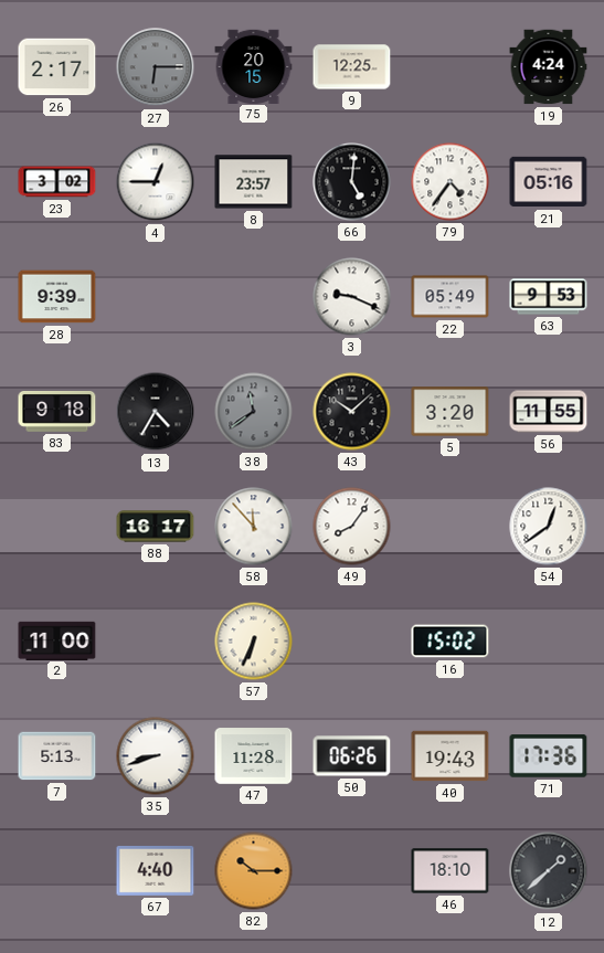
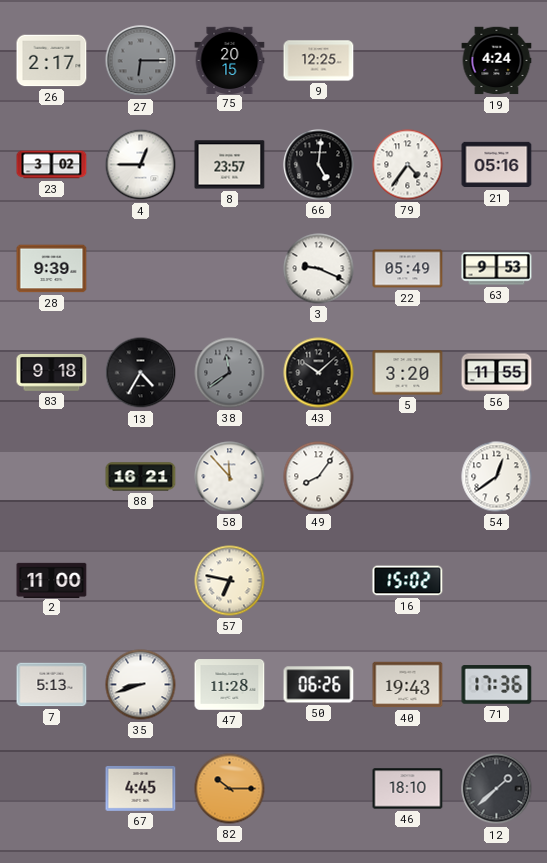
88: 16:17 -> 16:21 (141, 477)
57: 6:34 -> 6:47 (230, 581)
67: 4:40 -> 4:45 (141, 788)
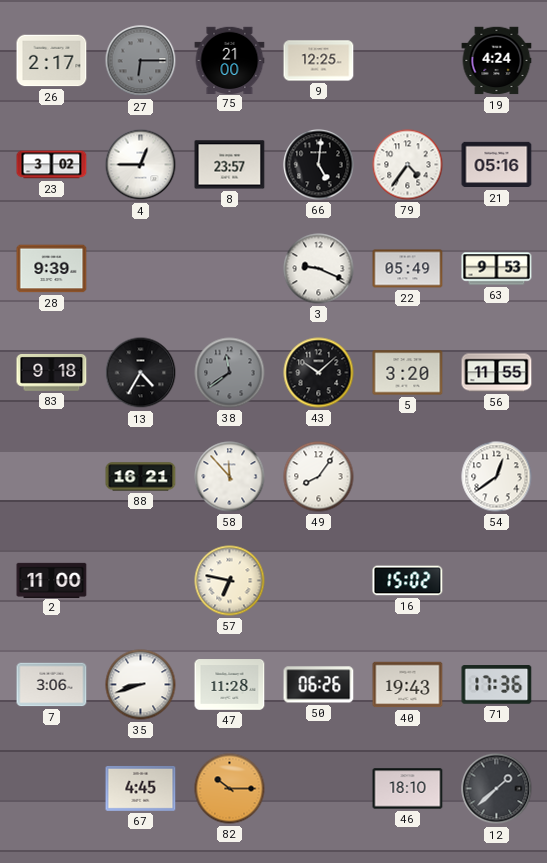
75: 20:15 -> 21:00 (230, 60)
7: 5:13 -> 3:06 (52, 685)
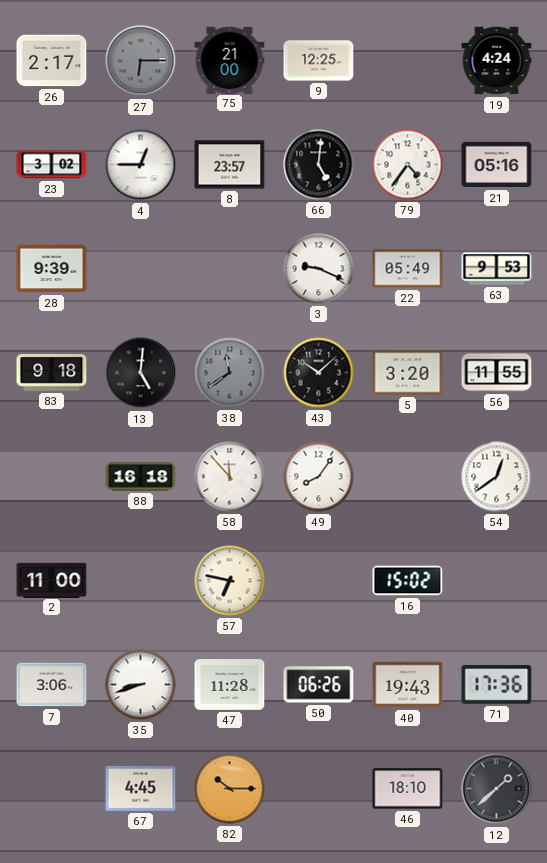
13: 4:35 -> 5:01 (141, 373)
88: 16:21 -> 16:18 (141, 477)
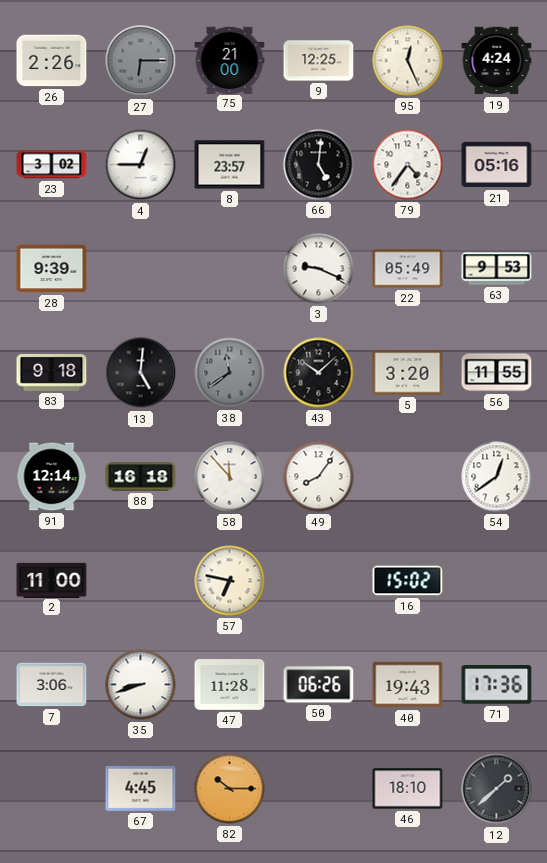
26: 2:17 -> 2:26 (52, 61)
95: none -> 12:26 (408, 61)
91: none -> 12:14 (52, 477)
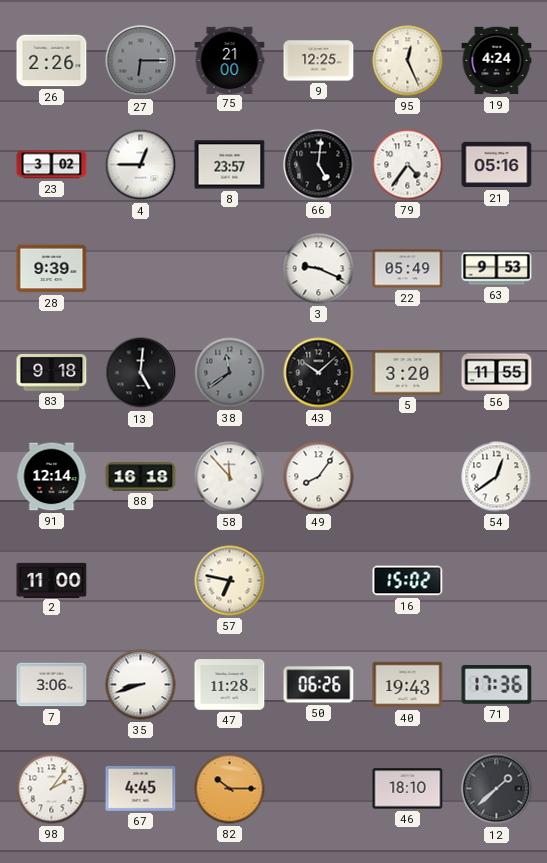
98: none -> 2:06 (52, 789)
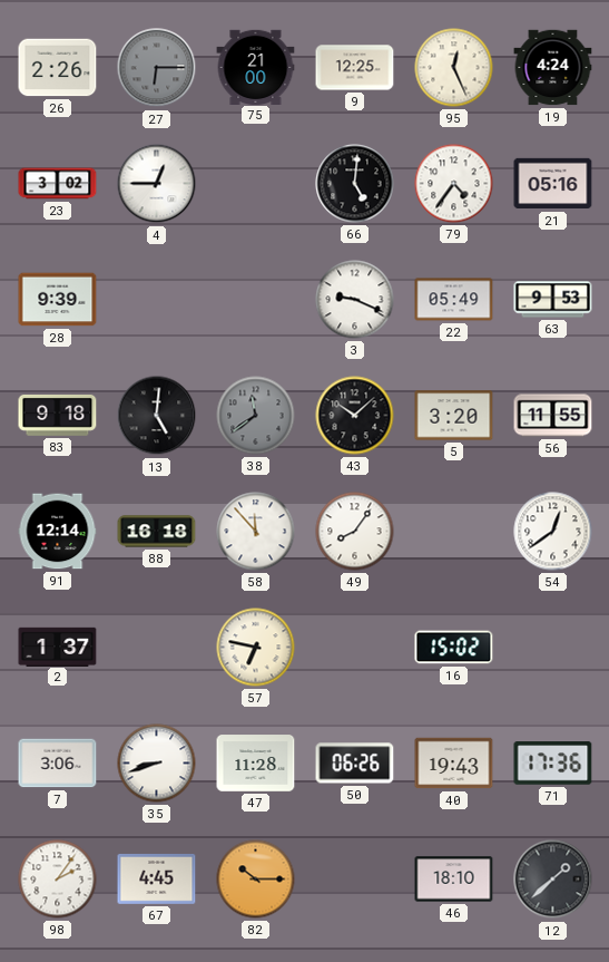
8: 23:57 -> none (230, 165)
2: 11:00 -> 1:37 (58, 647)
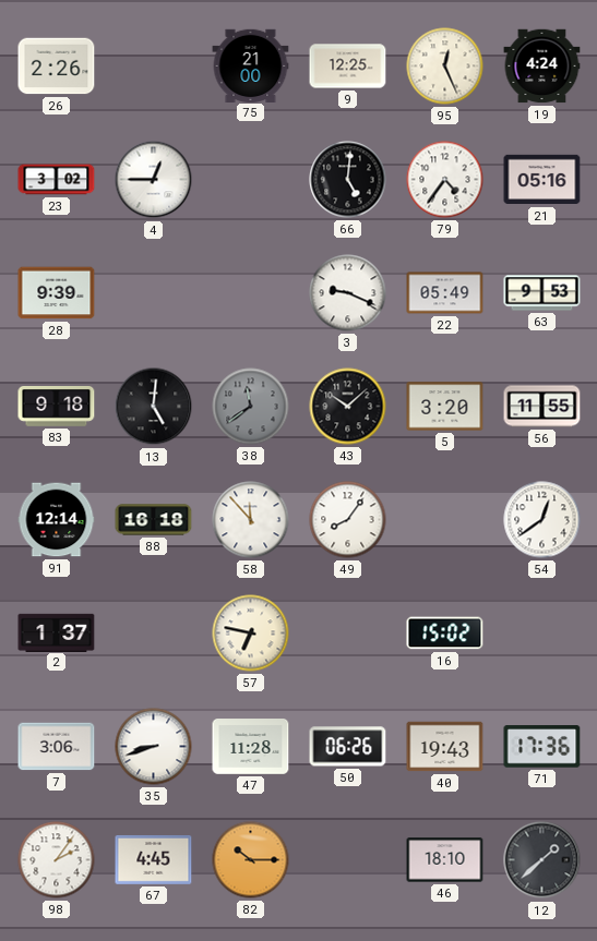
27: 6:15 -> none (157, 68)
